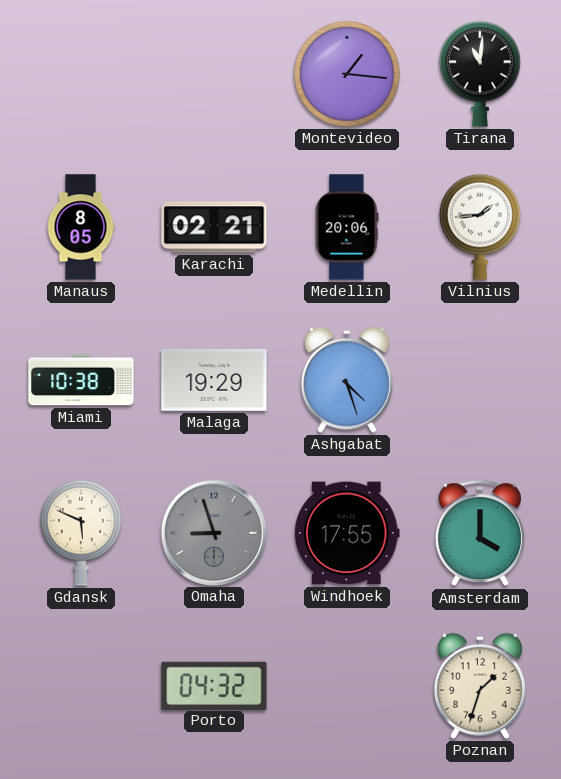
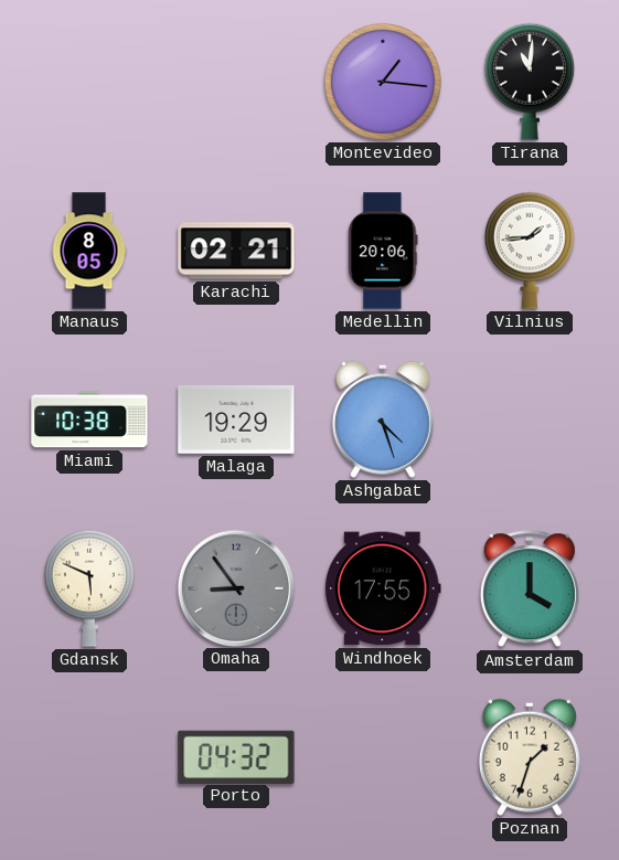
Omaha: 8:57 -> 8:54 (235, 587)
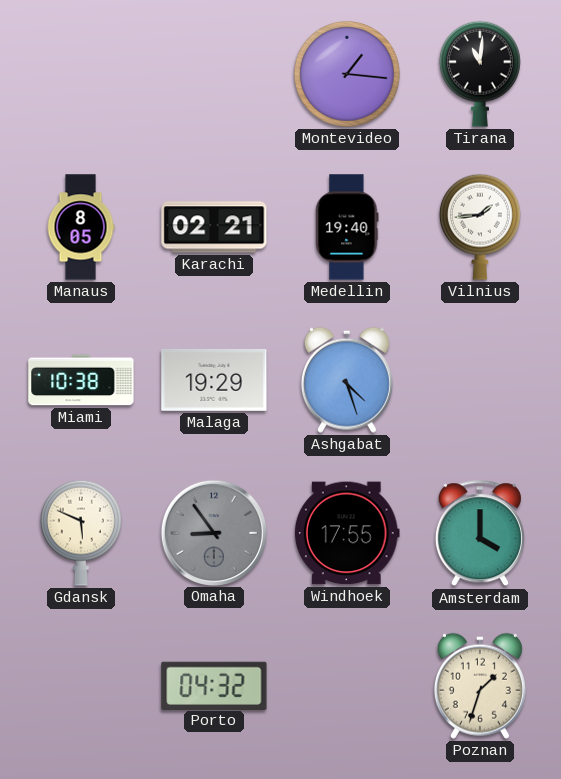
Medellin: 20:06 -> 19:40 (347, 227)
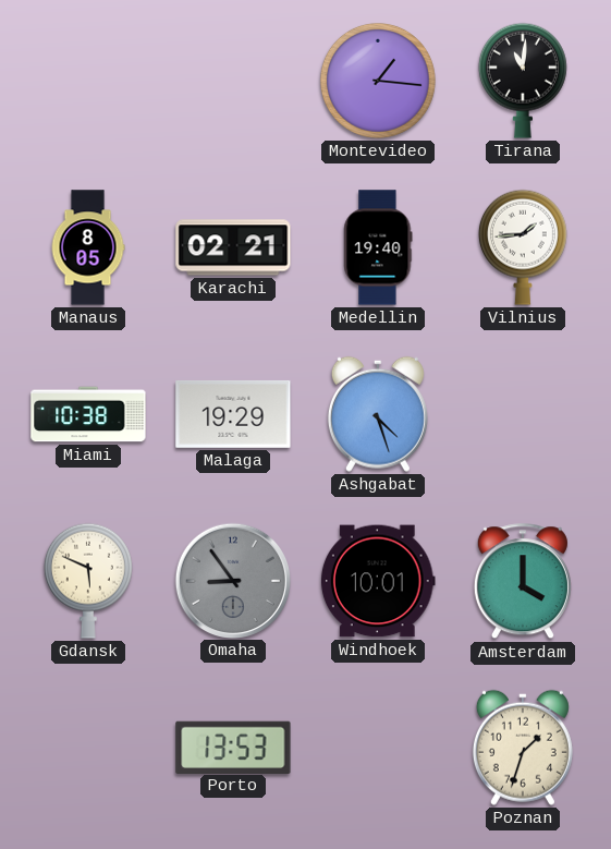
Windhoek: 17:55 -> 10:01 (378, 581)
Porto: 04:32 -> 13:53 (233, 747)
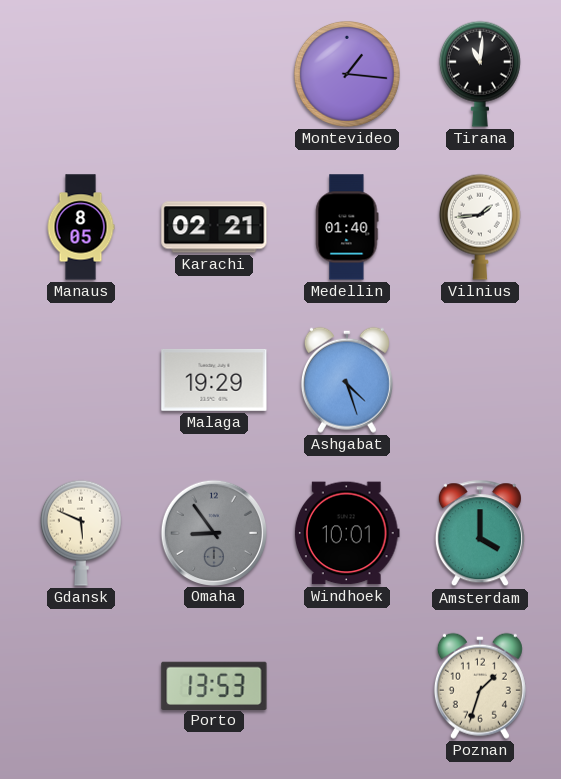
Medellin: 19:40 -> 01:40 (347, 227)
Miami: 10:38 -> none (88, 414)
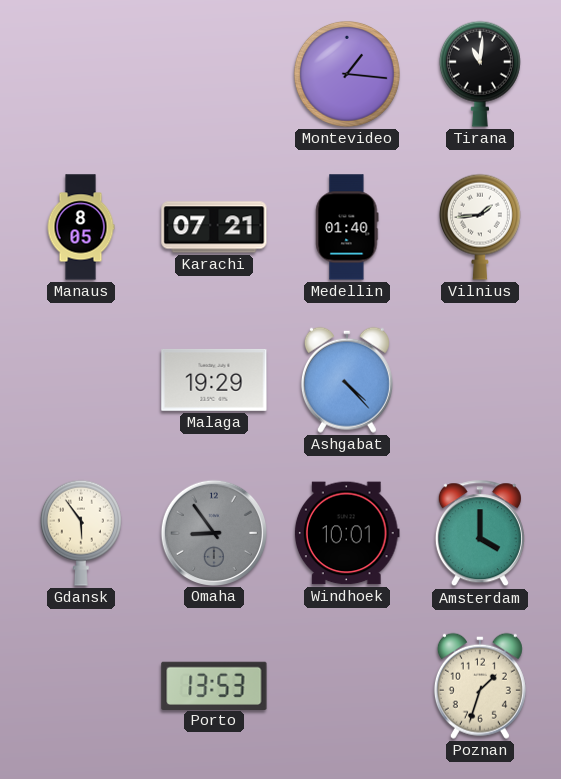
Karachi: 02:21 -> 07:21 (214, 227)
Ashgabat: 4:27 -> 4:23 (347, 380)
Gdansk: 5:49 -> 5:54 (81, 533)
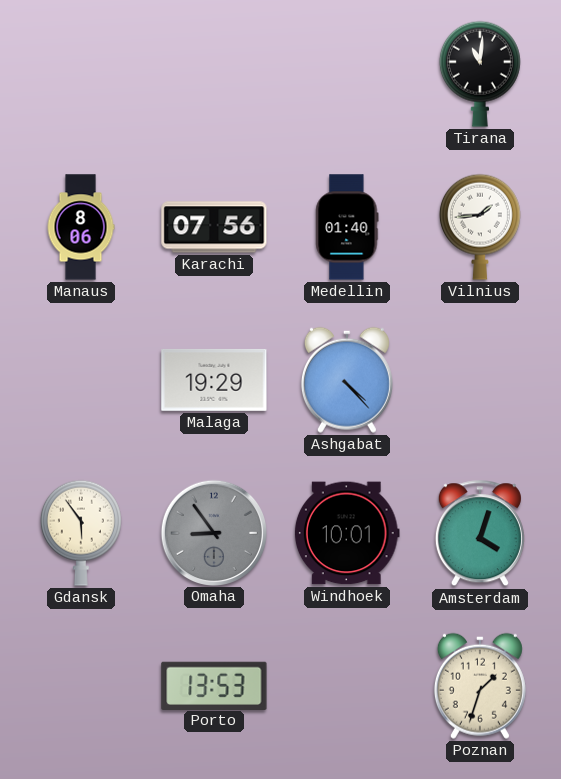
Montevideo: 1:16 -> none (347, 74)
Manaus: 8:05 -> 8:06 (81, 227)
Karachi: 07:21 -> 07:56 (214, 227)
Amsterdam: 4:00 -> 4:03 (480, 534)
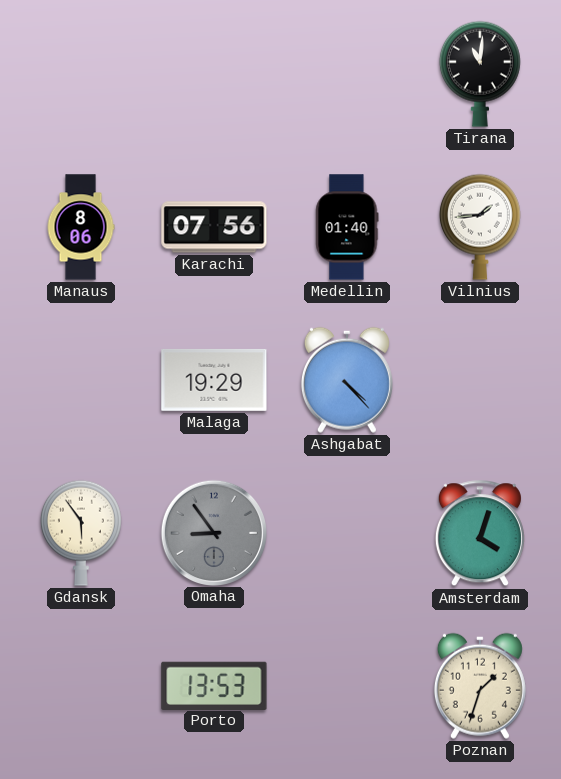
Windhoek: 10:01 -> none (347, 533)
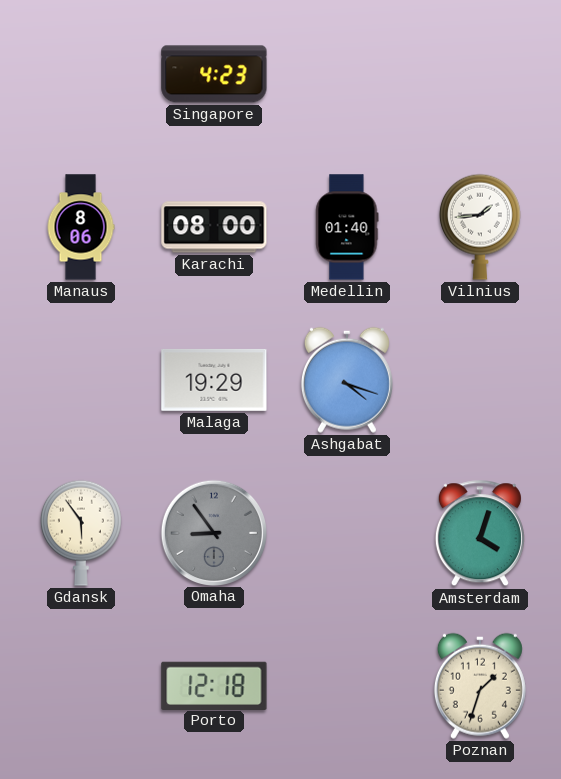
Singapore: none -> 4:23 (214, 74)
Tirana: 11:01 -> none (480, 74)
Karachi: 07:56 -> 08:00 (214, 227)
Ashgabat: 4:23 -> 4:18 (347, 380)
Porto: 13:53 -> 12:18 (214, 685)
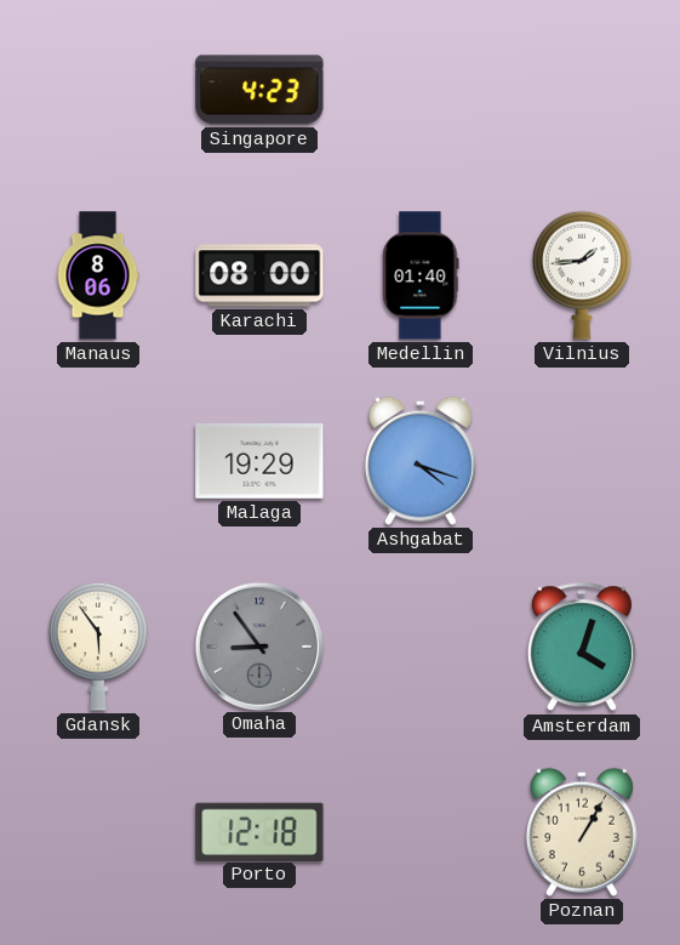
Poznan: 1:33 -> 1:05 (582, 832)
